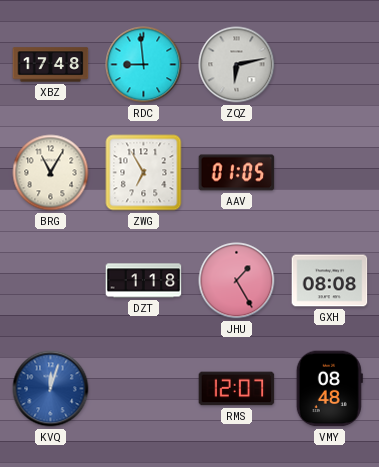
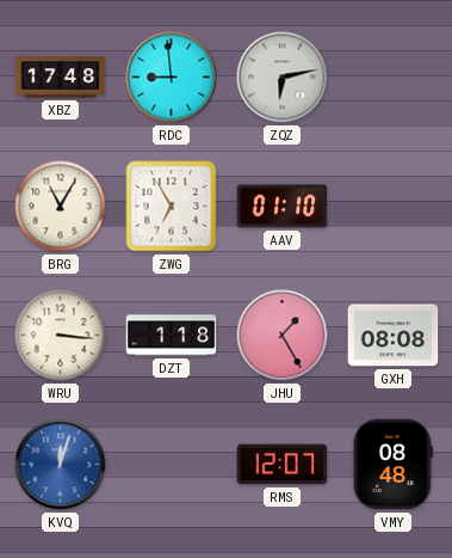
AAV: 01:05 -> 01:10 (283, 207)
WRU: none -> 3:16 (61, 336)
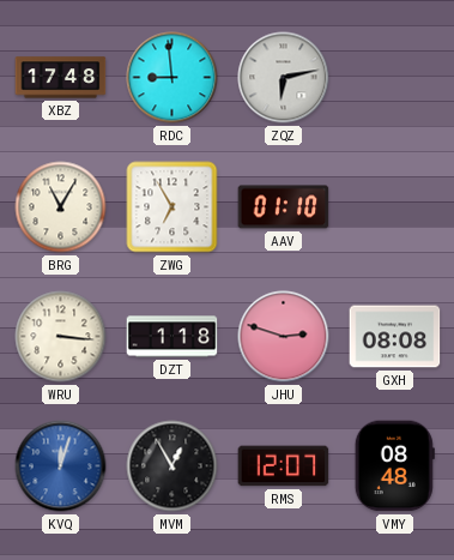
JHU: 1:25 -> 2:48 (284, 337)
MVM: none -> 12:55 (172, 466)
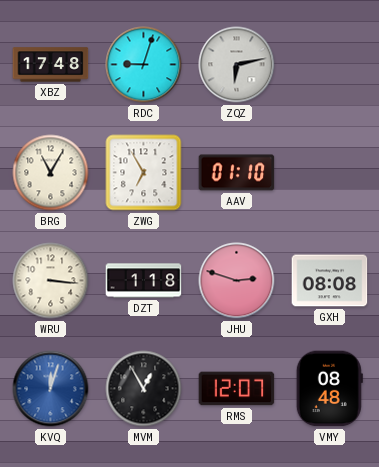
RDC: 8:59 -> 9:03 (144, 65)
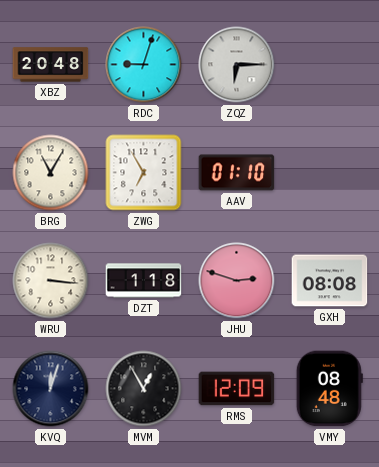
XBZ: 17:48 -> 20:48 (51, 65)
ZQZ: 6:13 -> 6:15 (237, 65)
KVQ dial: blue -> navy (51, 389)
RMS: 12:07 -> 12:09 (237, 389)
